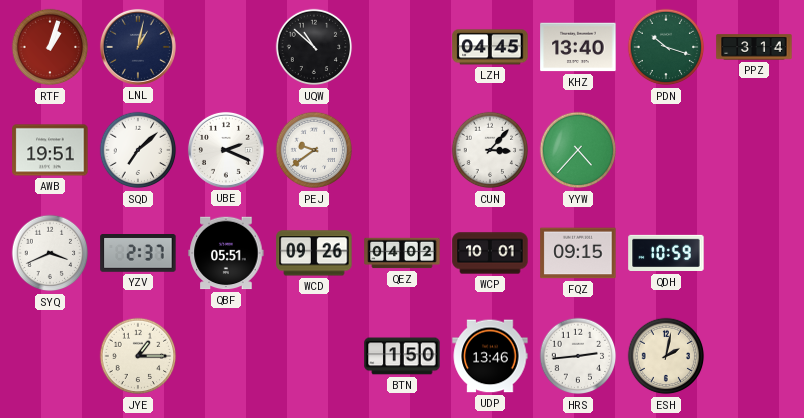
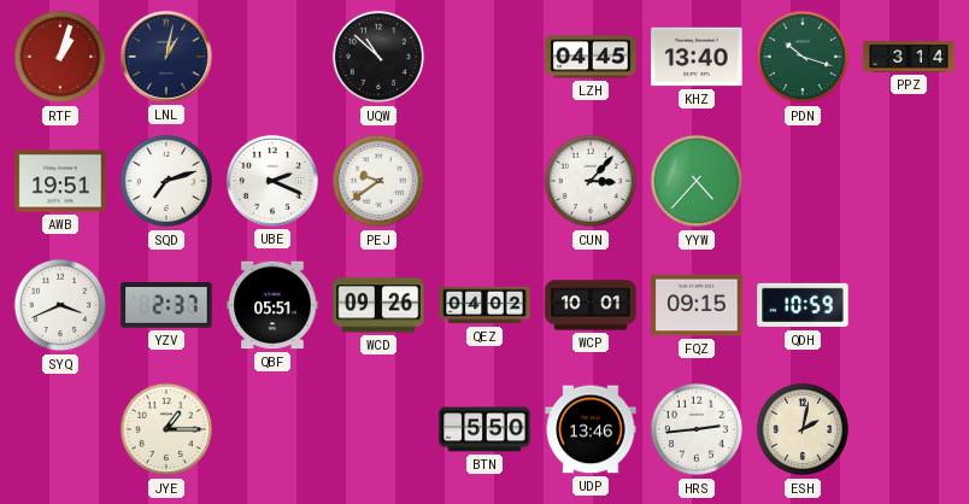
SQD: 7:08 -> 7:12 (166, 181)
BTN: 1:50 -> 5:50 (485, 429)
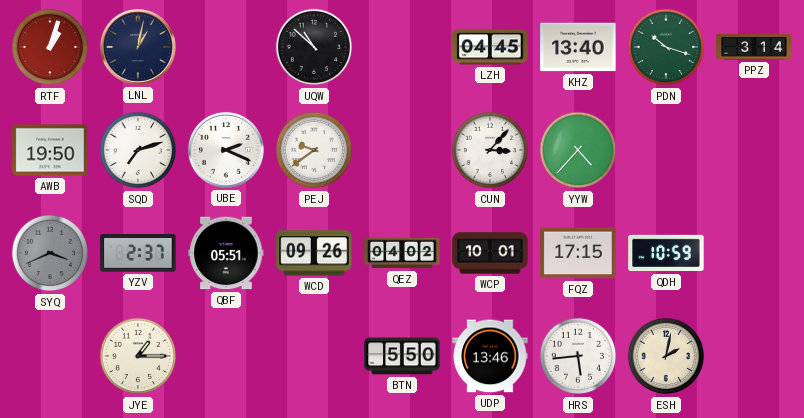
AWB: 19:51 -> 19:50 (50, 150)
SYQ dial: white -> grey (50, 253)
FQZ: 09:15 -> 17:15 (578, 253)
HRS: 2:44 -> 5:44 (578, 356)
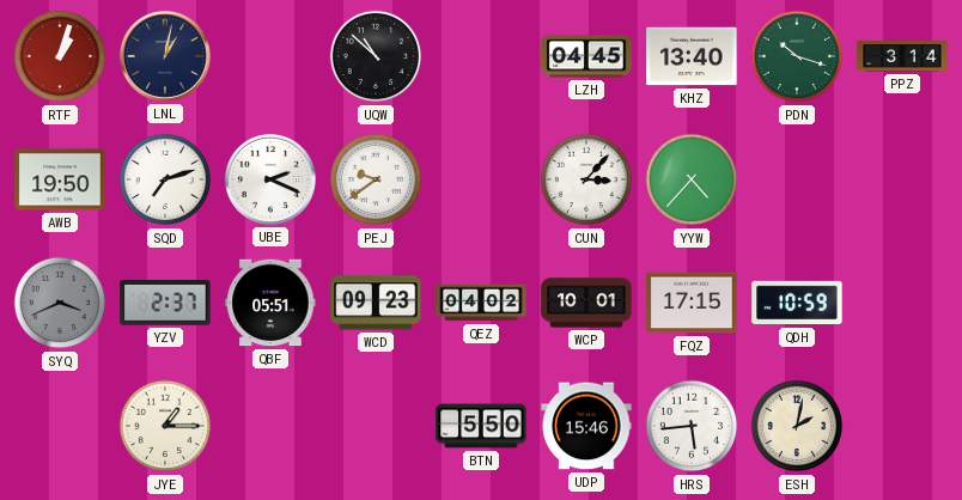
WCD: 09:26 -> 09:23 (376, 303)
UDP: 13:46 -> 15:46 (586, 426)
